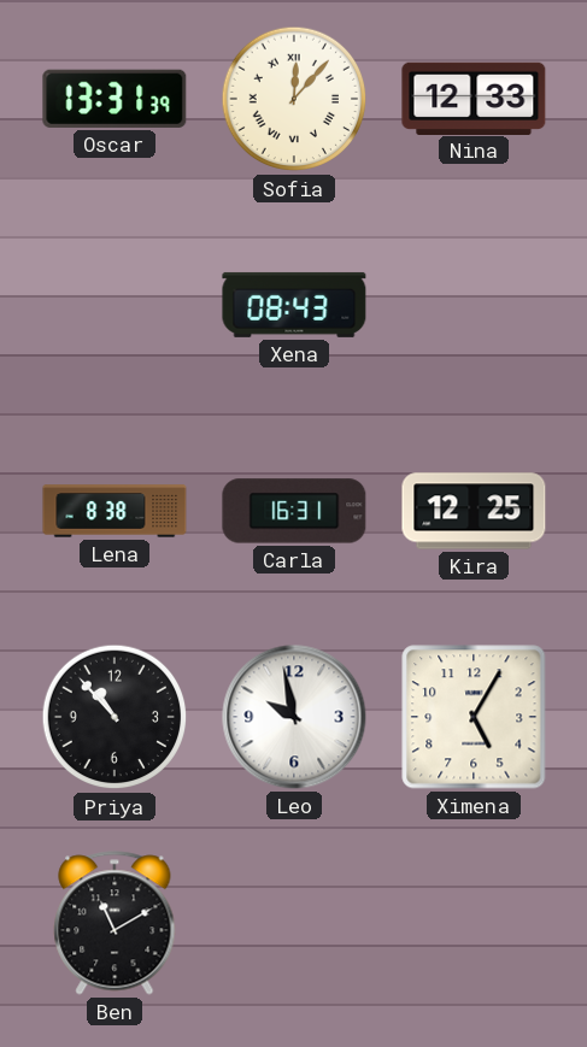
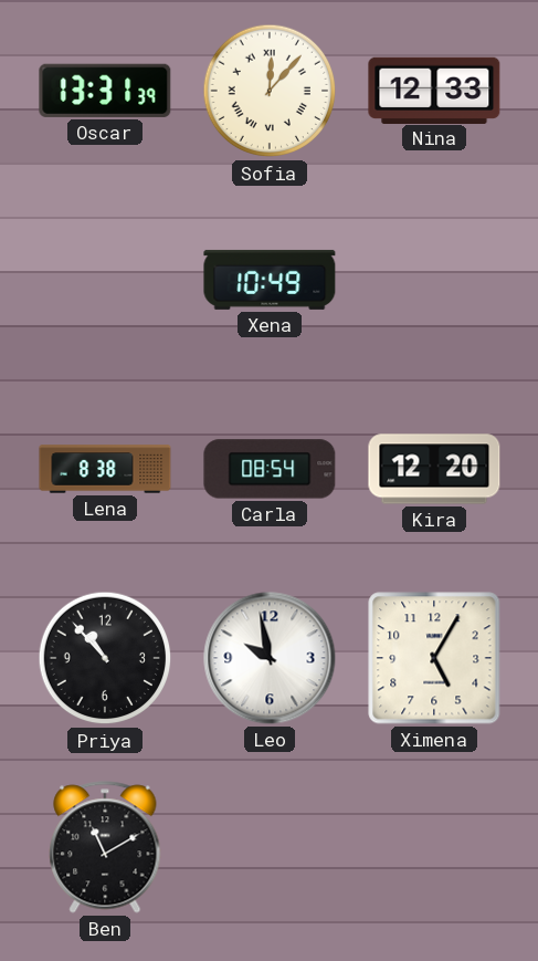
Xena: 08:43 -> 10:49 (270, 280)
Carla: 16:31 -> 08:54 (270, 469)
Kira: 12:25 -> 12:20 (434, 469)
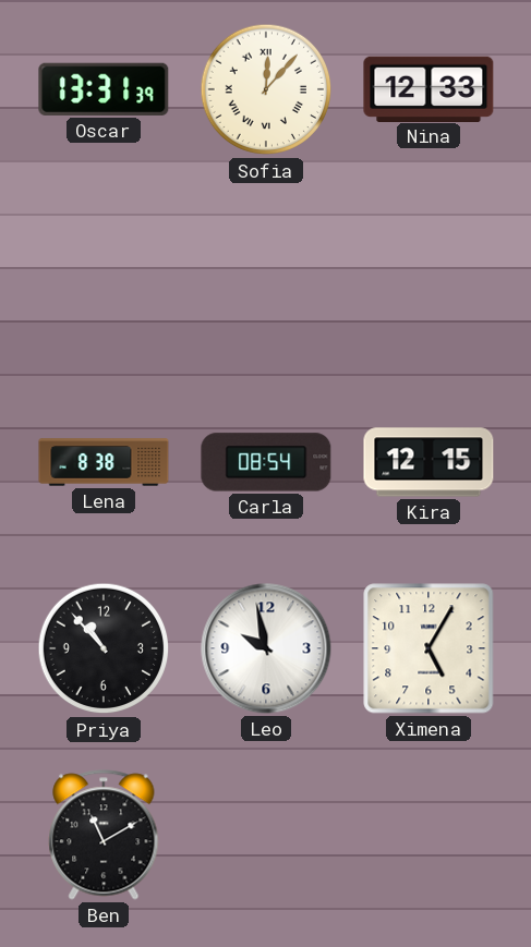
Xena: 10:49 -> none (270, 280)
Kira: 12:20 -> 12:15 (429, 462)
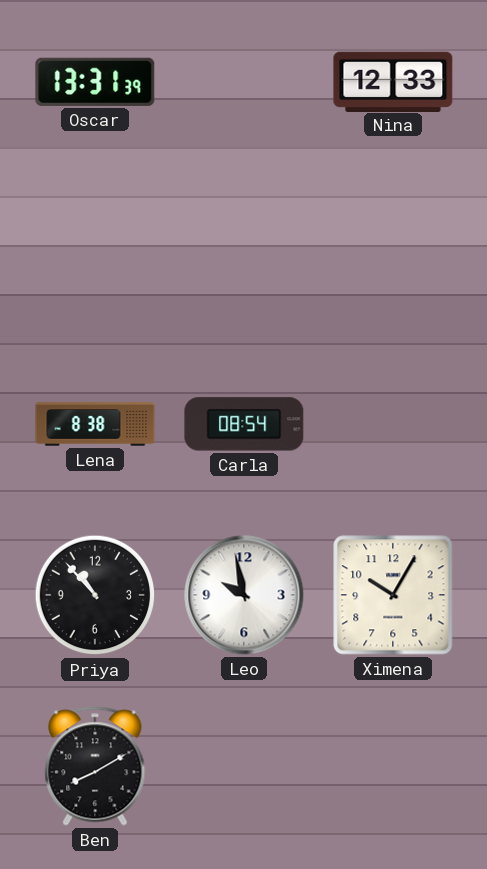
Sofia: 12:07 -> none (266, 89)
Kira: 12:15 -> none (429, 462)
Ximena: 5:05 -> 10:05 (393, 595)
Ben: 11:10 -> 8:10 (95, 766)
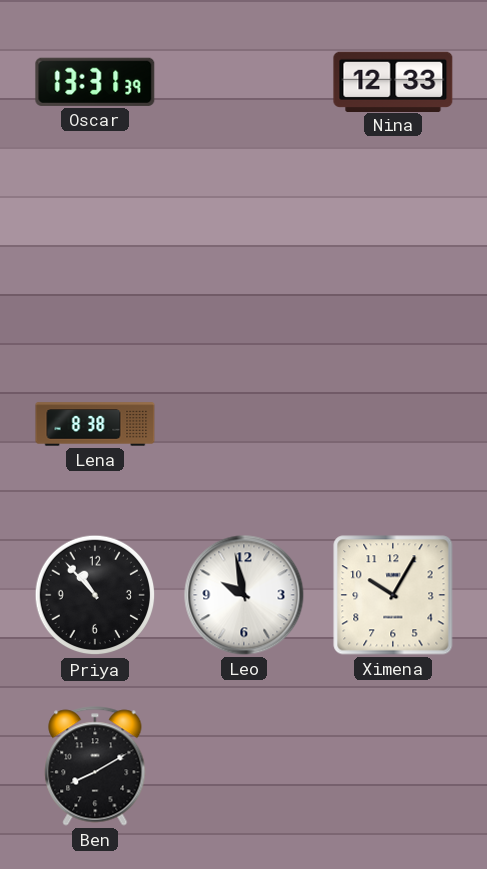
Carla: 08:54 -> none (244, 424)
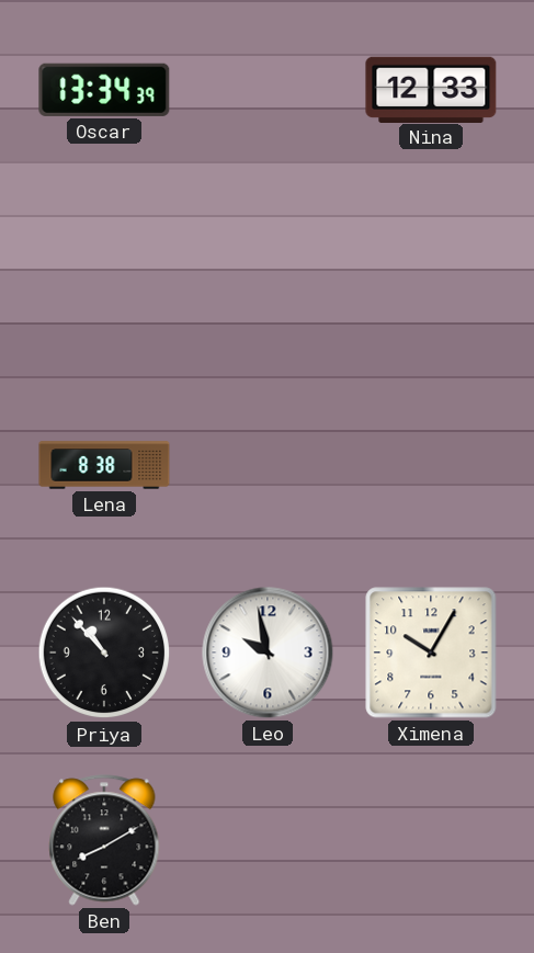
Oscar: 13:31 -> 13:34 (104, 90)
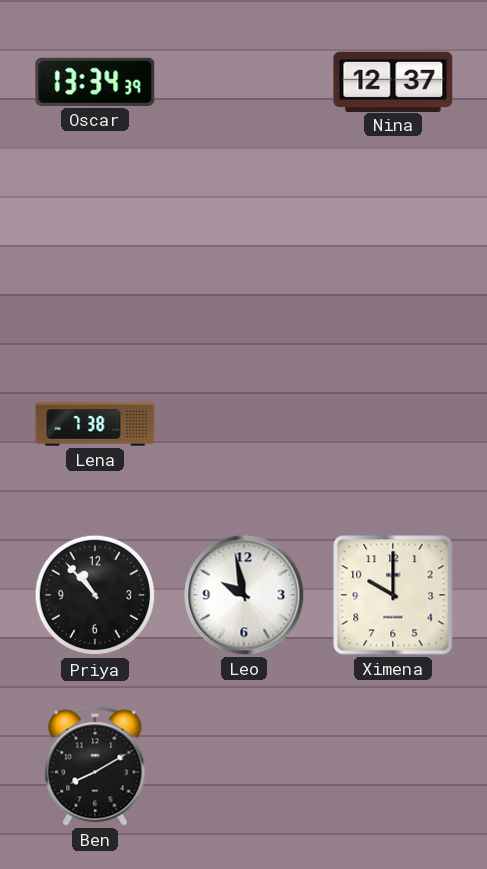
Nina: 12:33 -> 12:37 (393, 81)
Lena: 8:38 -> 7:38 (95, 424)
Ximena: 10:05 -> 10:00 (393, 595)
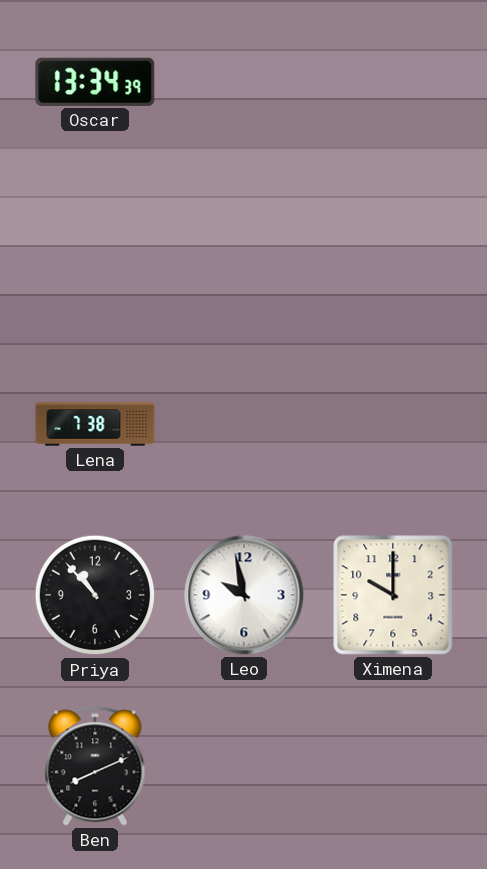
Nina: 12:37 -> none (393, 81)
Ben: 8:10 -> 8:11 (95, 766)
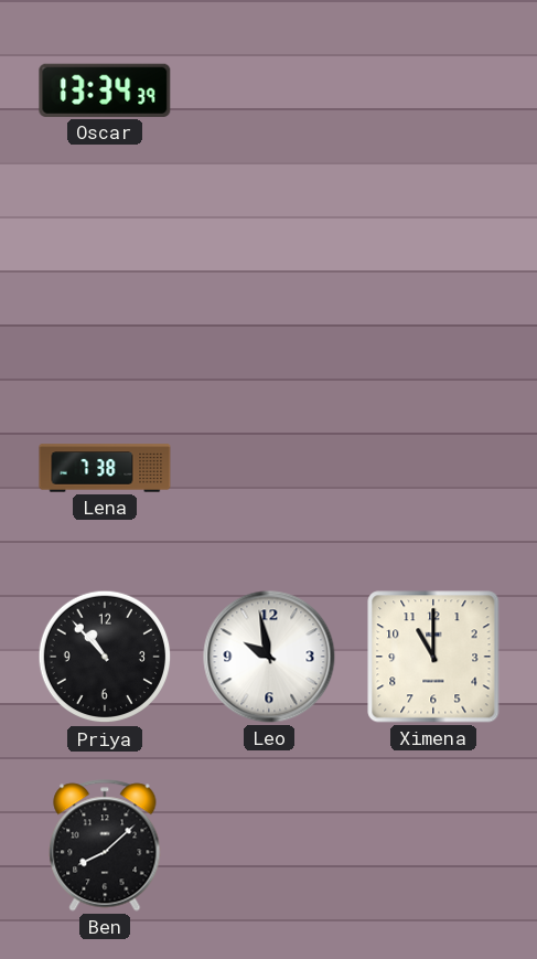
Ximena: 10:00 -> 11:00 (433, 657)
Ben: 8:11 -> 8:08 (105, 845)
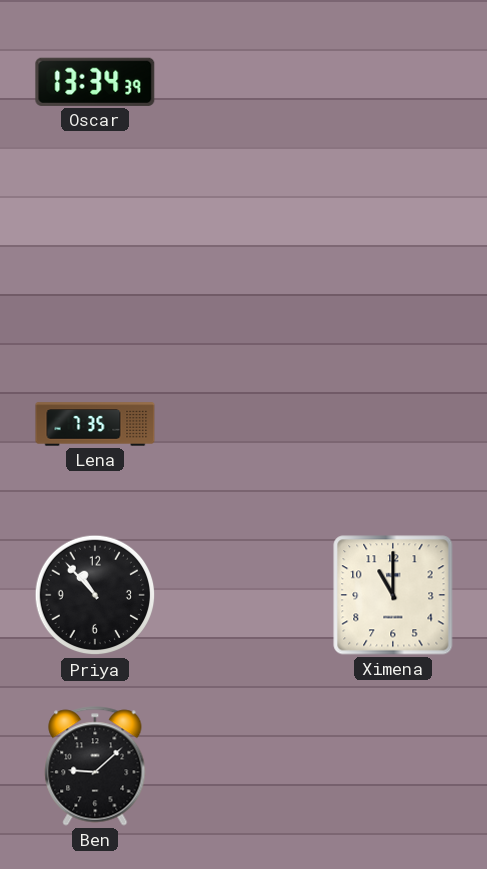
Lena: 7:38 -> 7:35 (95, 424)
Leo: 9:58 -> none (269, 657)
Ben: 8:08 -> 9:08 (95, 766)
